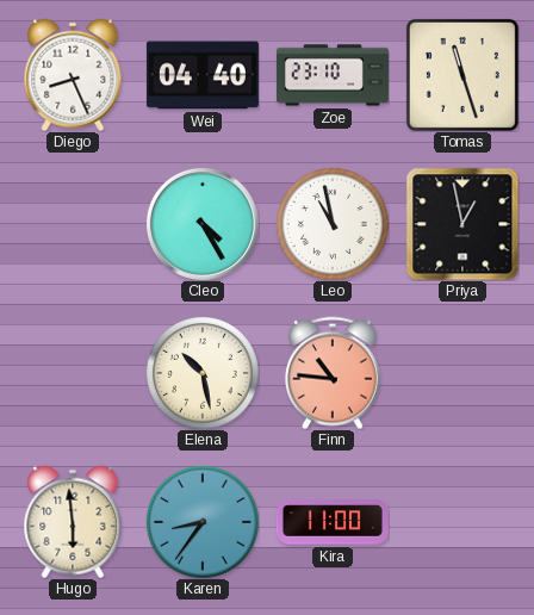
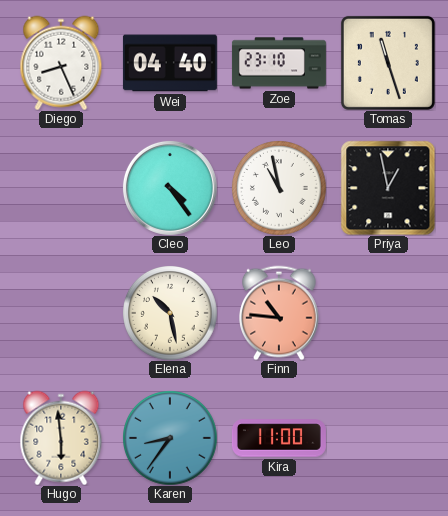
Cleo: 4:25 -> 4:24 (170, 188)
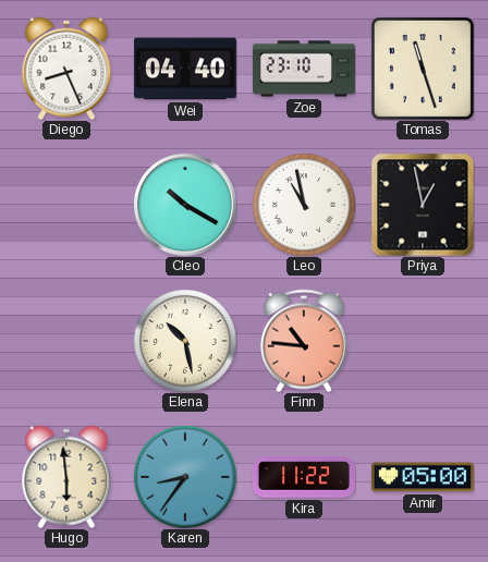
Cleo: 4:24 -> 10:20 (185, 205)
Kira: 11:00 -> 11:22 (304, 477)
Amir: none -> 05:00 (423, 477)
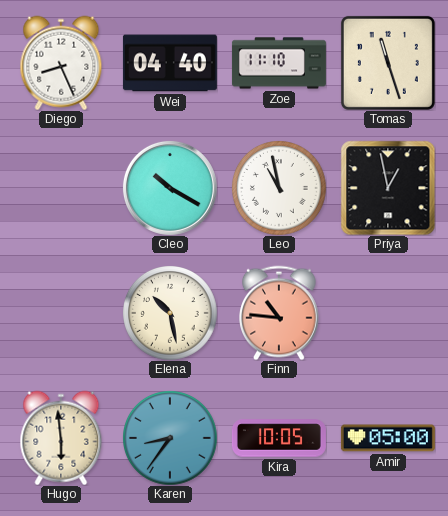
Zoe: 23:10 -> 11:10 (279, 63)
Kira: 11:22 -> 10:05 (279, 438)
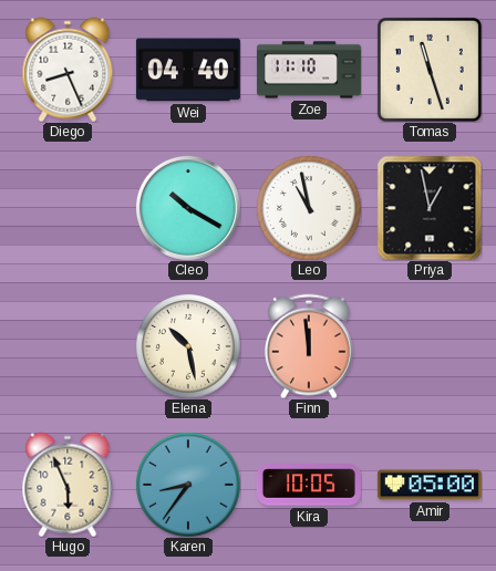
Finn: 10:46 -> 11:59 (310, 346)
Hugo: 5:59 -> 5:56 (68, 485)
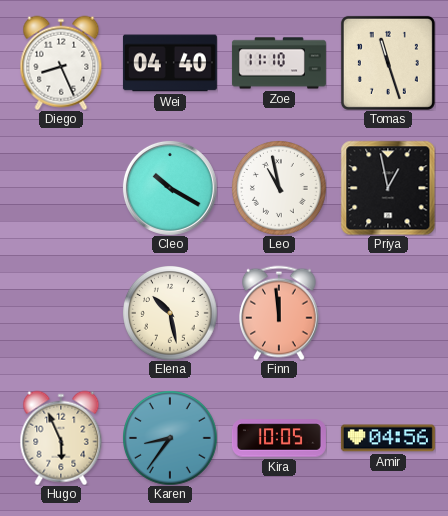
Amir: 05:00 -> 04:56 (388, 438)
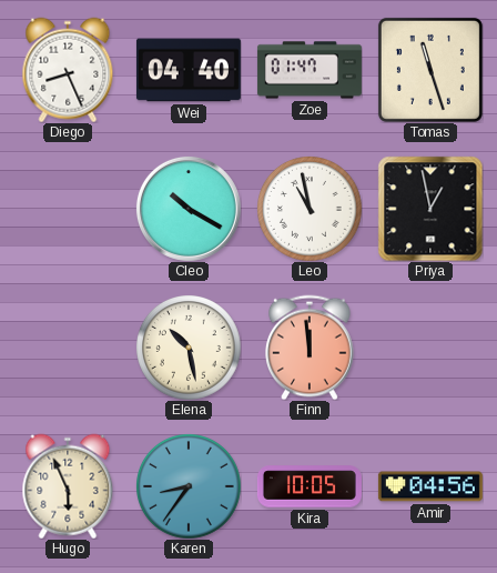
Zoe: 11:10 -> 01:47 (310, 70)
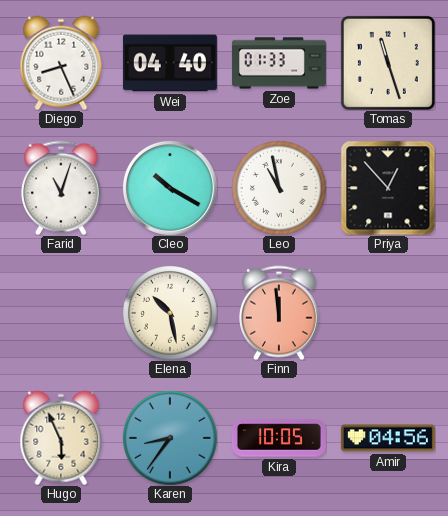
Zoe: 01:47 -> 01:33 (279, 63)
Farid: none -> 11:03 (62, 188)
Priya: 12:58 -> 12:53 (388, 188)
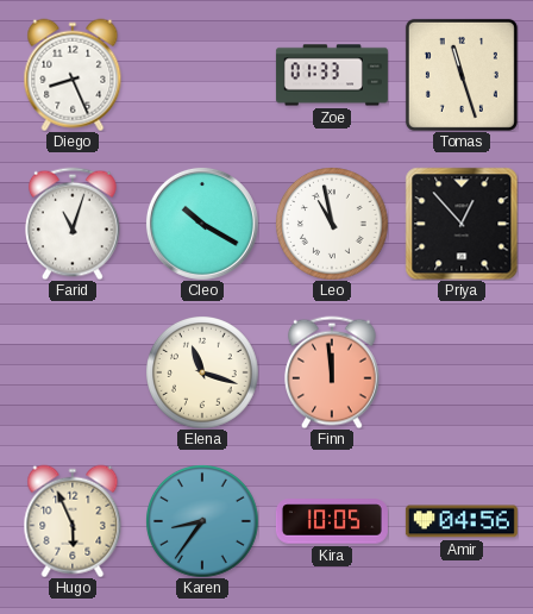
Wei: 04:40 -> none (170, 63)
Elena: 10:28 -> 11:18 (202, 372)
